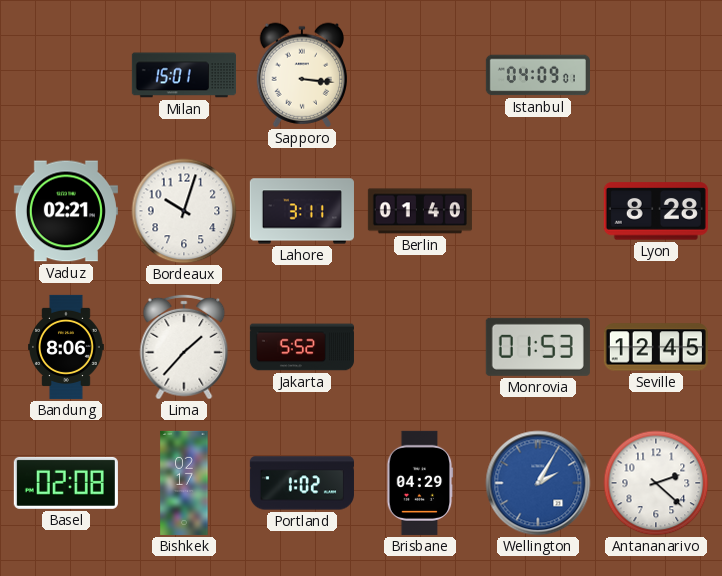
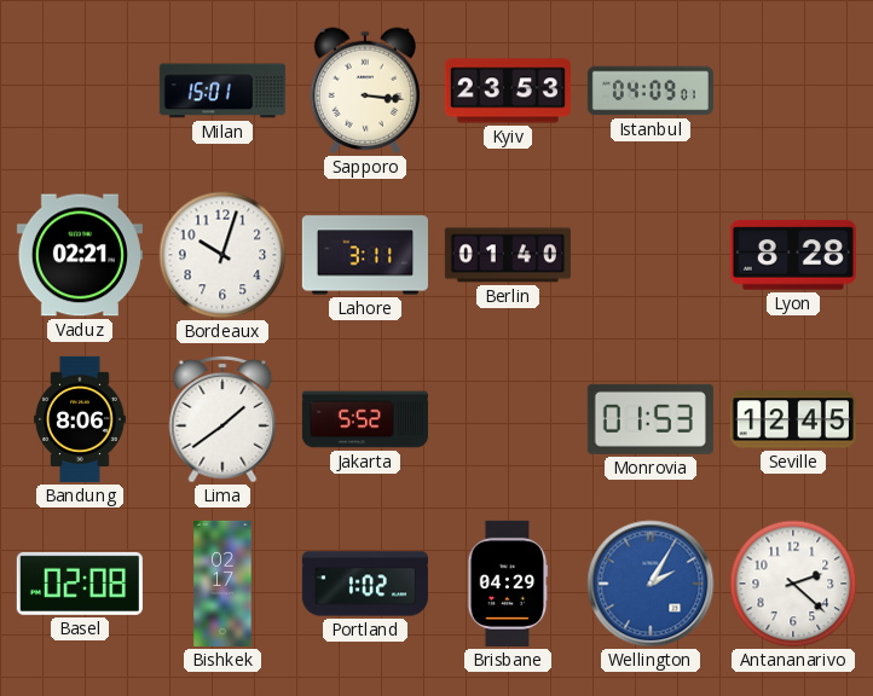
Kyiv: none -> 23:53 (508, 91)
Lima: 1:37 -> 1:39 (222, 419)
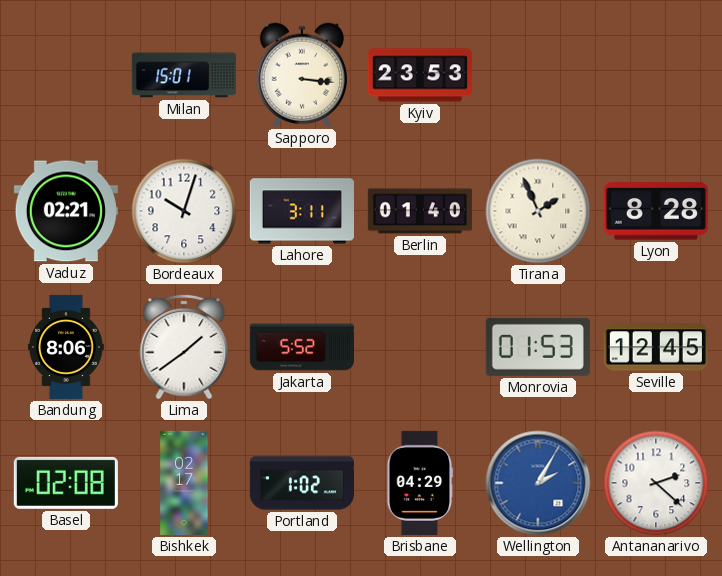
Istanbul: 04:09 -> none (651, 91)
Tirana: none -> 1:56 (538, 211)
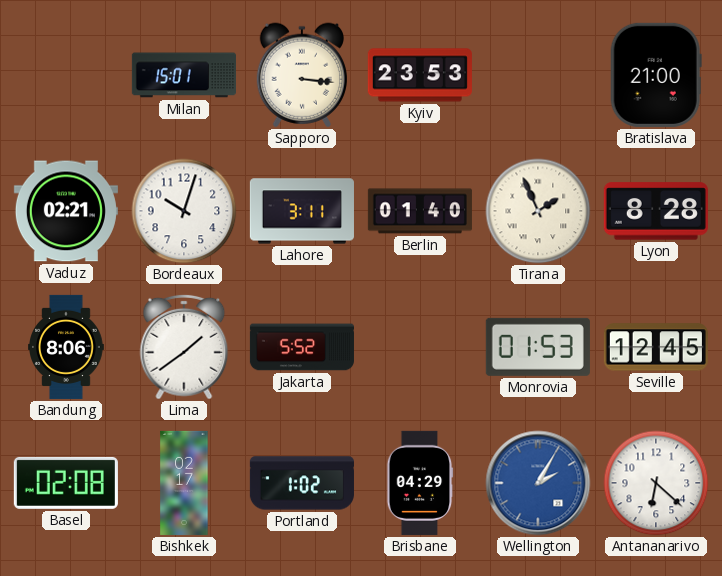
Bratislava: none -> 21:00 (656, 75)
Antananarivo: 2:22 -> 6:22 (656, 483)
